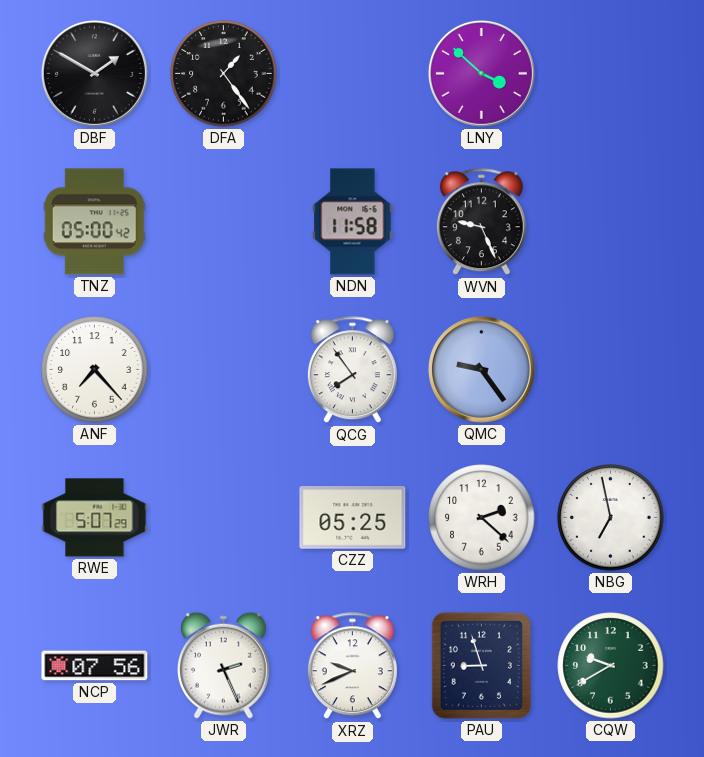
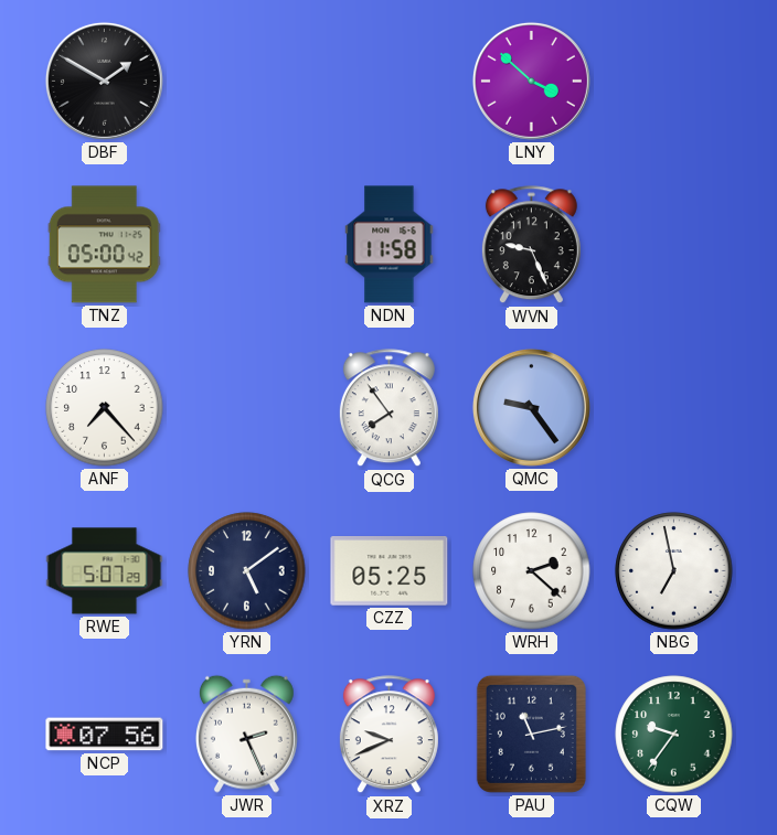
DFA: 1:24 -> none (224, 74)
YRN: none -> 5:09 (247, 571)
PAU: 8:57 -> 11:13 (531, 734)
CQW: 9:40 -> 9:36 (674, 735)
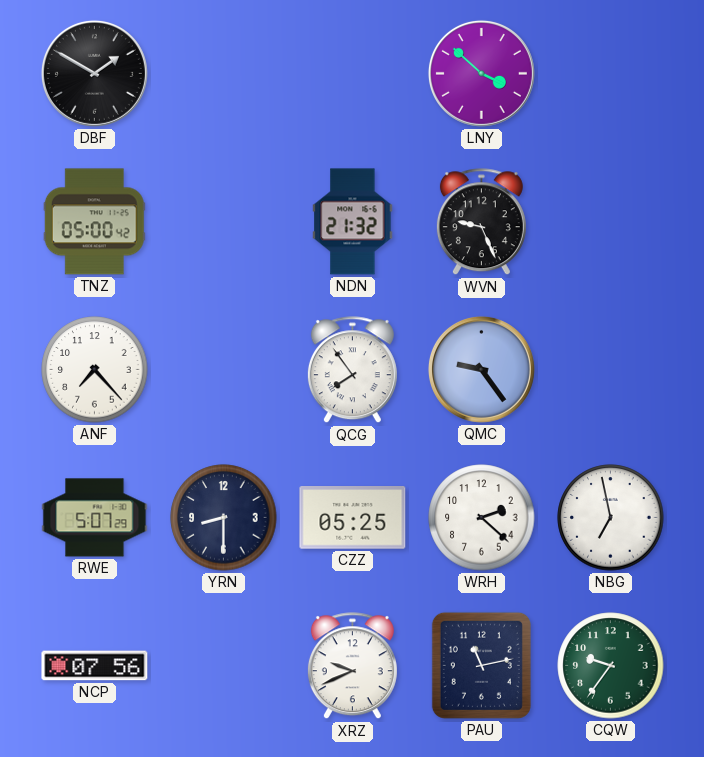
NDN: 11:58 -> 21:32 (353, 222)
YRN: 5:09 -> 8:30 (224, 518)
JWR: 2:26 -> none (246, 734)
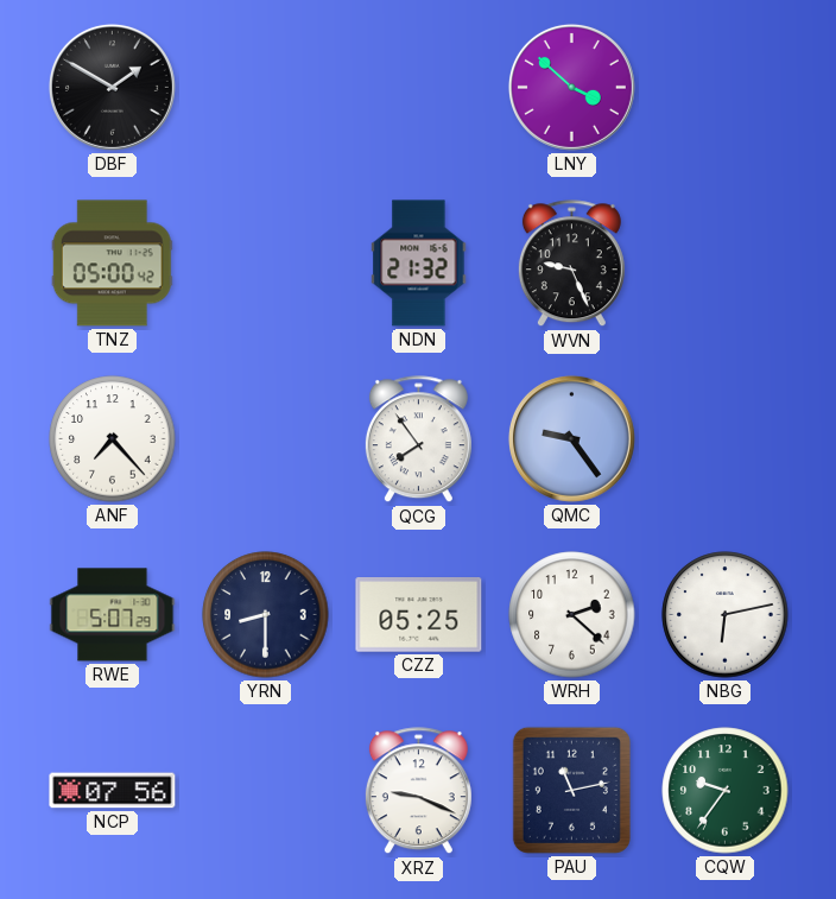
NBG: 6:58 -> 6:13 (726, 615)
XRZ: 9:41 -> 9:19 (418, 791)
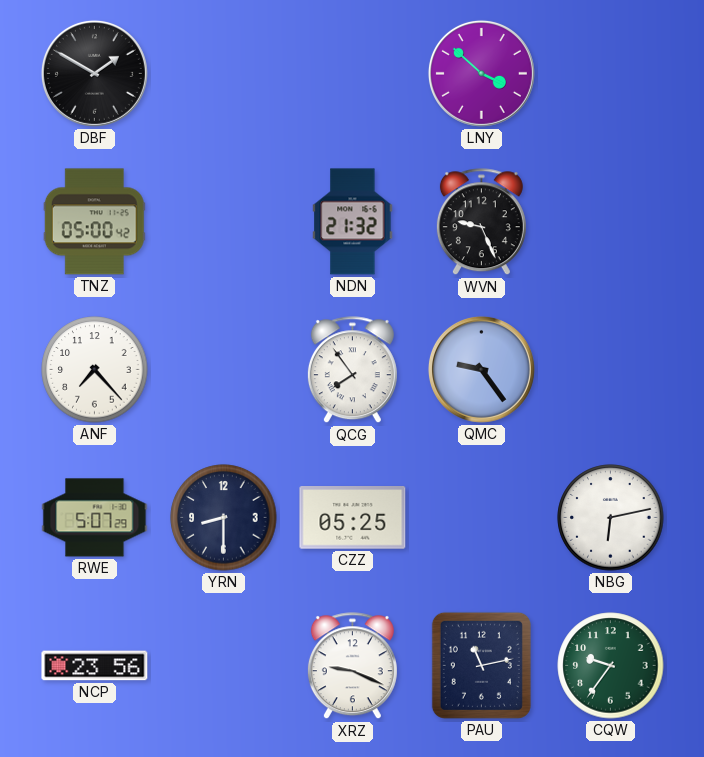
WRH: 2:22 -> none (572, 615)
NCP: 07:56 -> 23:56 (95, 666)
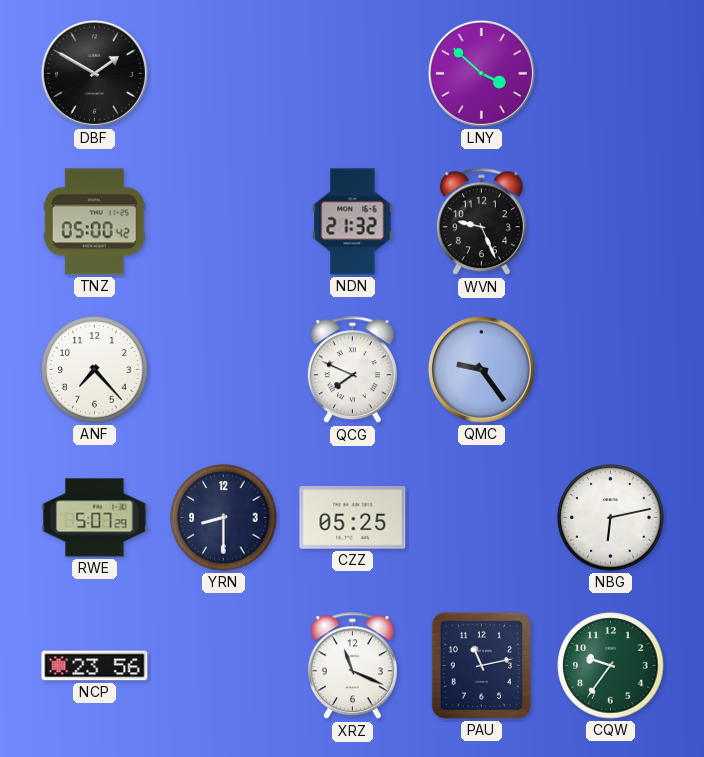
QCG: 7:54 -> 7:49 (352, 370)
XRZ: 9:19 -> 11:19 (352, 666)
